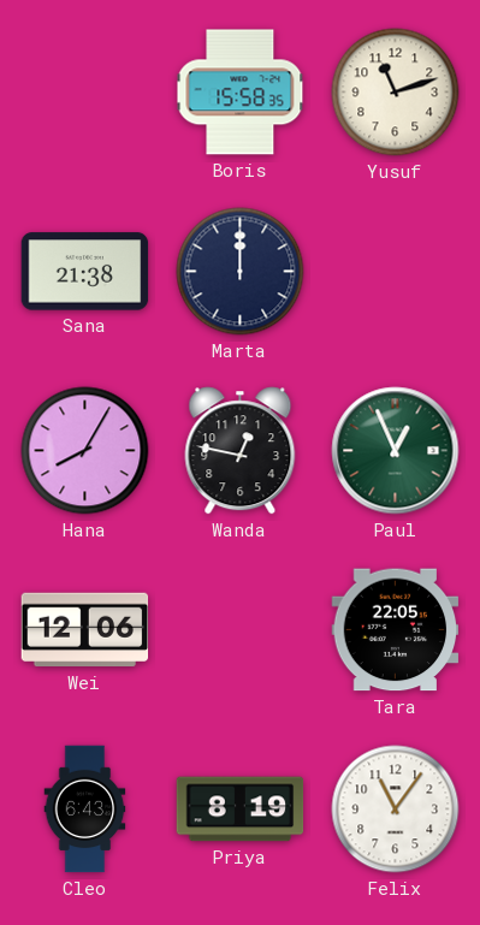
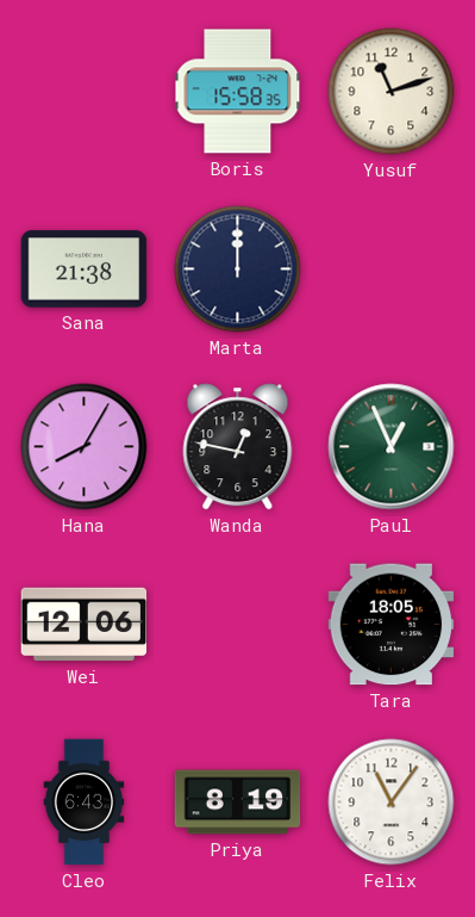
Tara: 22:05 -> 18:05 (392, 625)
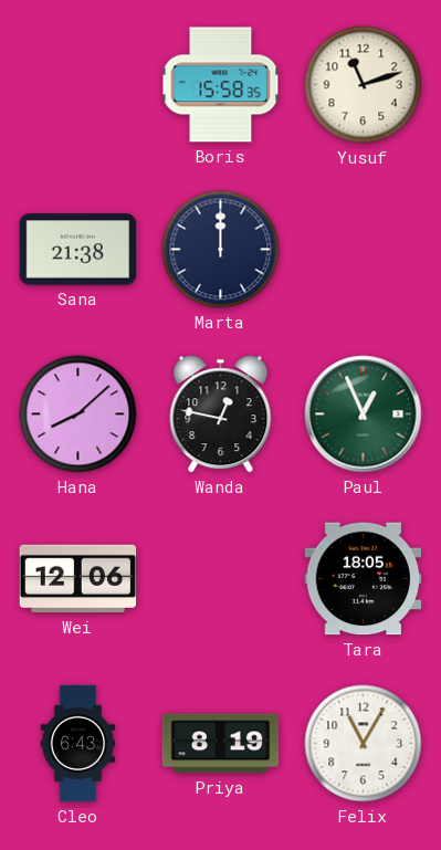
Hana: 8:05 -> 8:08 (78, 414)
Felix: 11:06 -> 11:05 (364, 744)
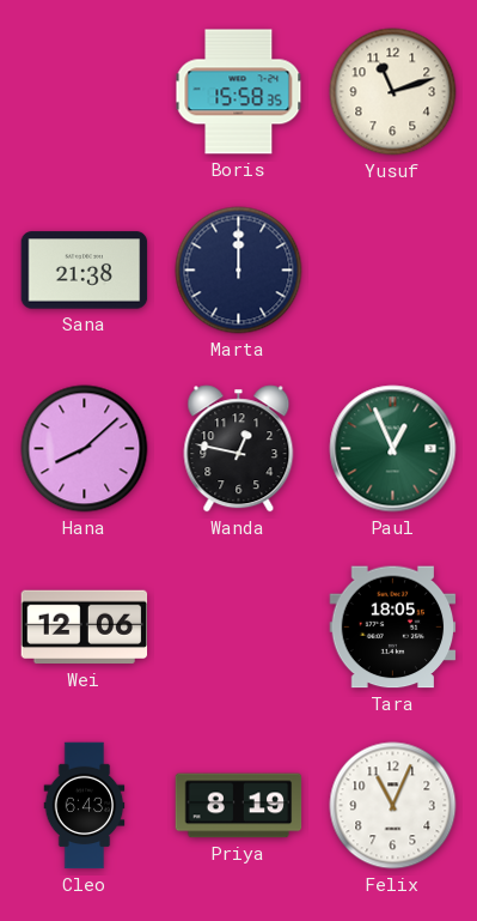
Felix: 11:05 -> 11:04 (393, 806)
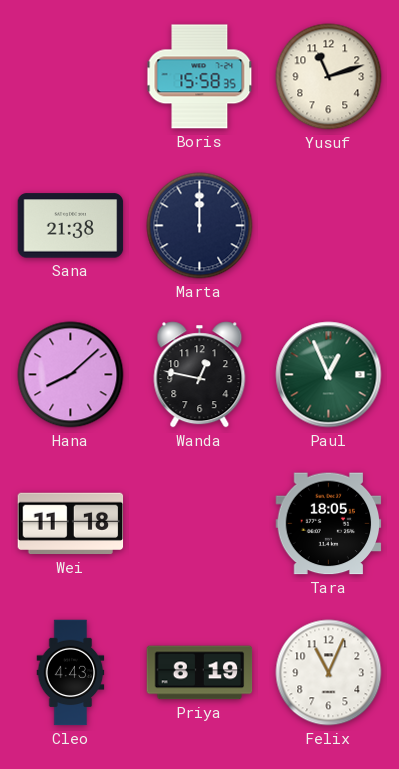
Wei: 12:06 -> 11:18 (71, 524)
Cleo: 6:43 -> 4:43 (71, 673)
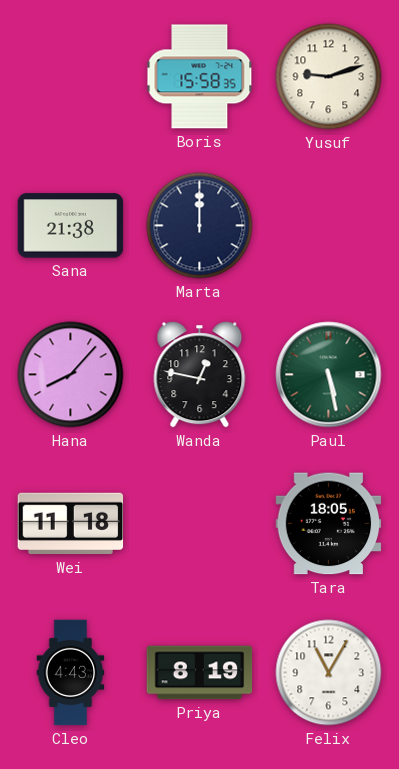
Yusuf: 11:12 -> 9:12 (329, 77)
Hana: 8:08 -> 8:07 (71, 375)
Paul: 12:56 -> 5:28 (329, 375)
Felix: 11:04 -> 11:05 (329, 673)
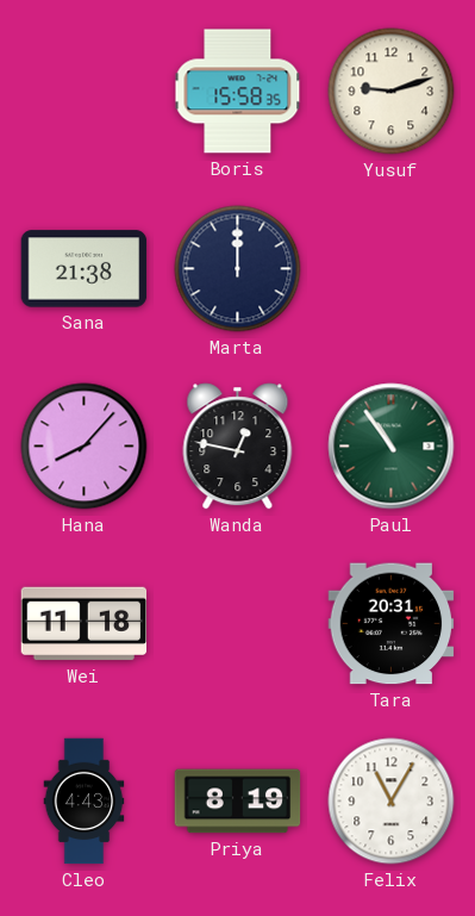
Paul: 5:28 -> 10:54 (392, 447)
Tara: 18:05 -> 20:31 (392, 624)
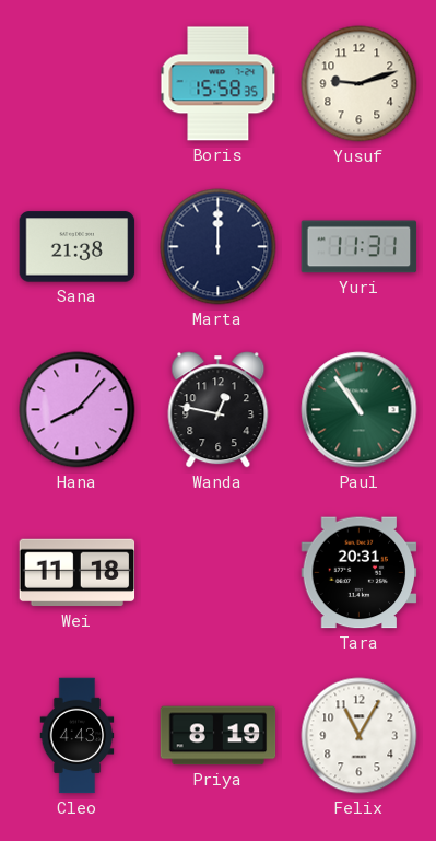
Yuri: none -> 11:31 (360, 247)
